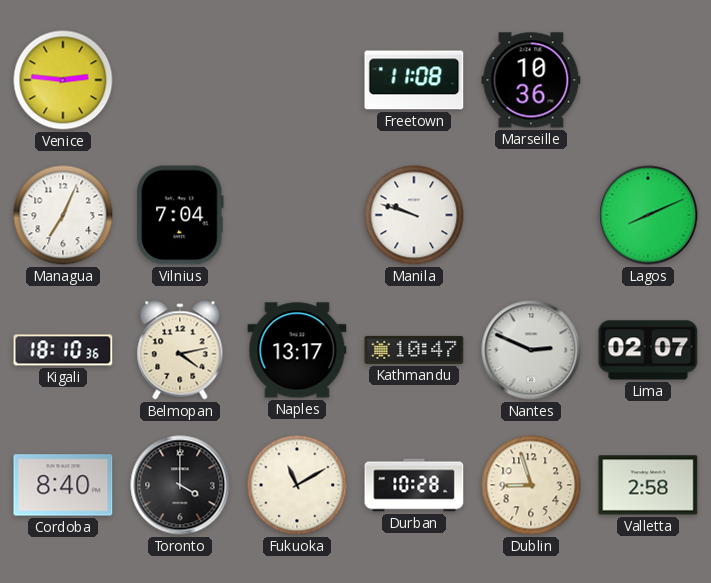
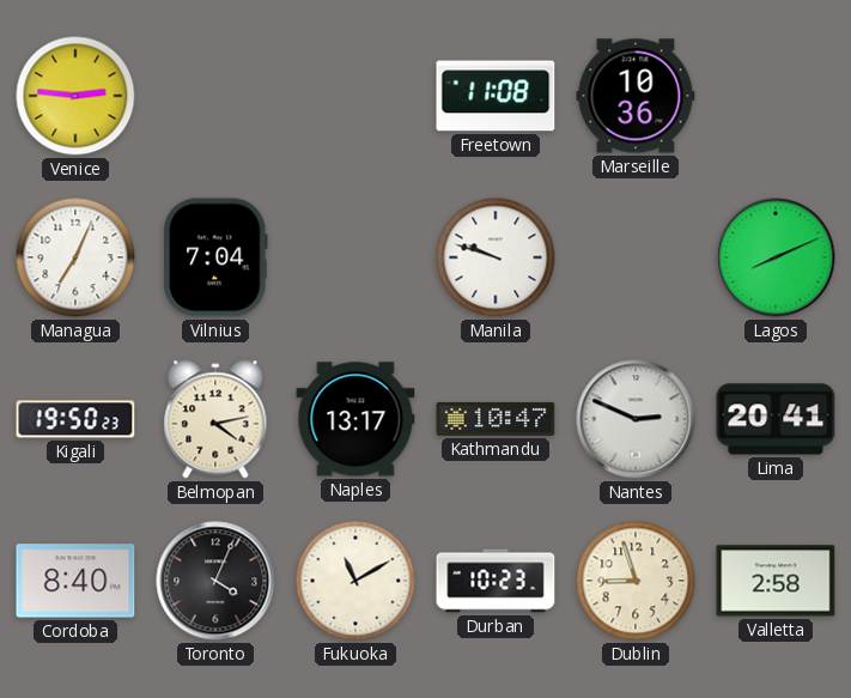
Kigali: 18:10 -> 19:50 (75, 419)
Lima: 02:07 -> 20:41 (776, 419)
Toronto: 4:00 -> 4:04 (215, 581)
Durban: 10:28 -> 10:23 (496, 581)
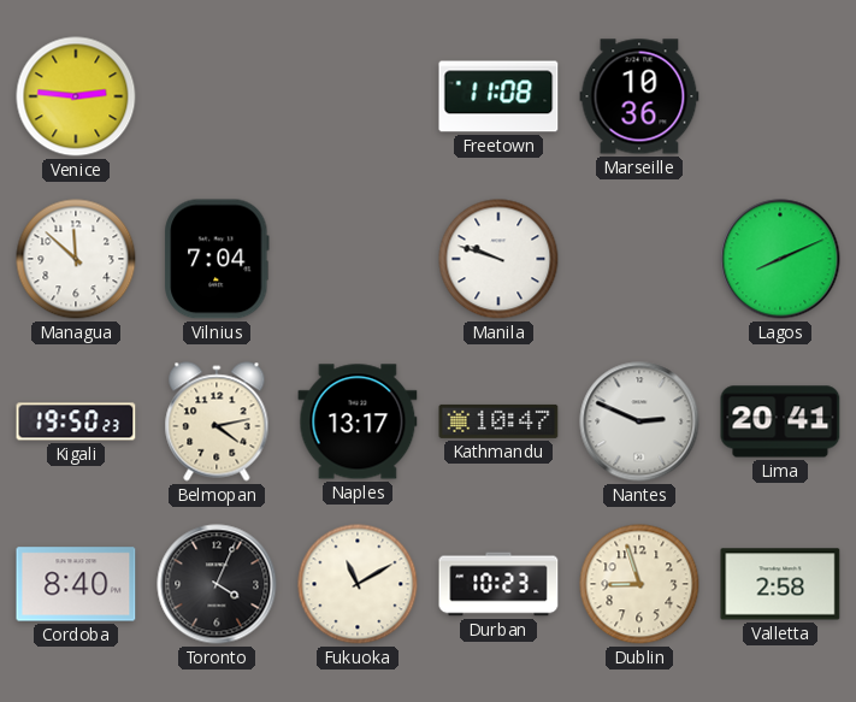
Managua: 7:04 -> 11:52 (76, 259)
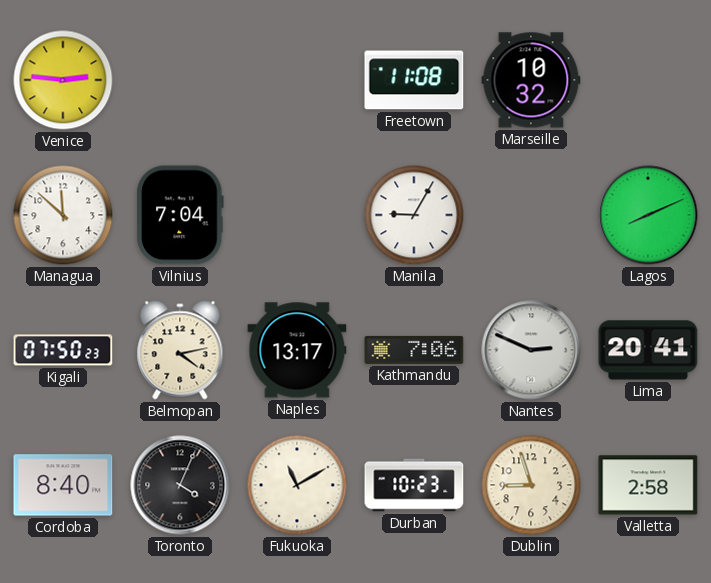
Marseille: 10:36 -> 10:32 (531, 80)
Manila: 9:48 -> 9:05 (414, 215)
Kigali: 19:50 -> 07:50 (63, 350)
Kathmandu: 10:47 -> 7:06 (414, 350)
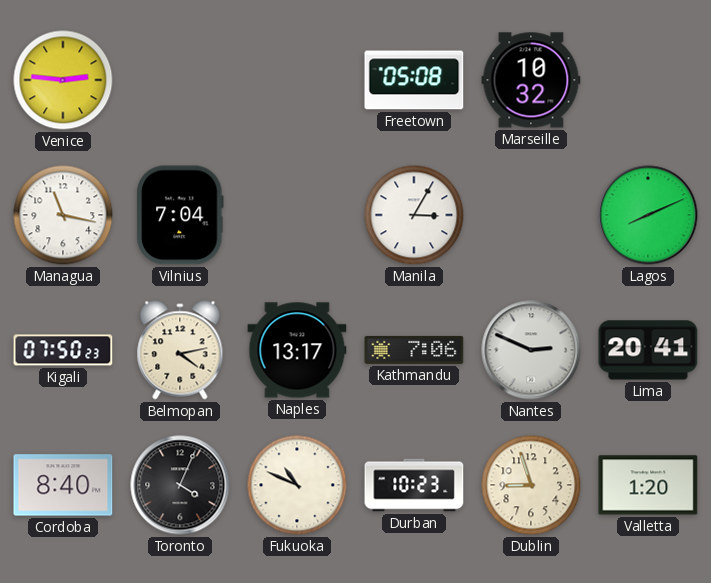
Freetown: 11:08 -> 05:08 (414, 80)
Managua: 11:52 -> 11:17 (63, 215)
Manila: 9:05 -> 3:05 (414, 215)
Fukuoka: 11:10 -> 10:49 (297, 485)
Valletta: 2:58 -> 1:20 (648, 485)
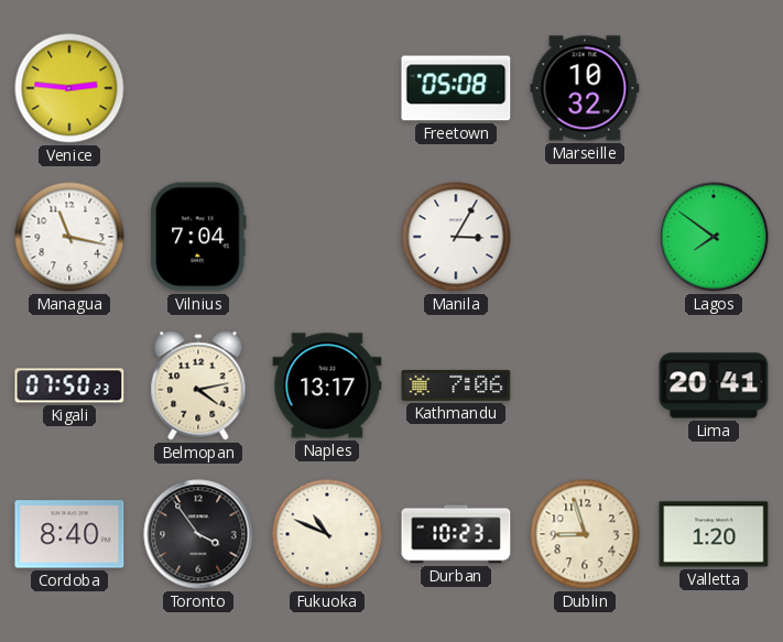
Lagos: 8:11 -> 7:51 (714, 237)
Nantes: 2:49 -> none (531, 350)
Toronto: 4:04 -> 3:54 (198, 534)
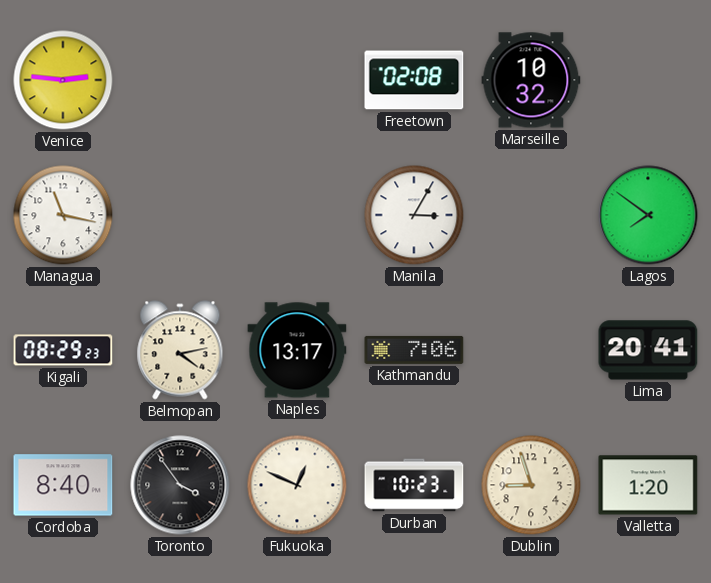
Freetown: 05:08 -> 02:08 (414, 80)
Vilnius: 7:04 -> none (198, 237)
Kigali: 07:50 -> 08:29 (63, 350)
Fukuoka: 10:49 -> 12:49 (297, 485)
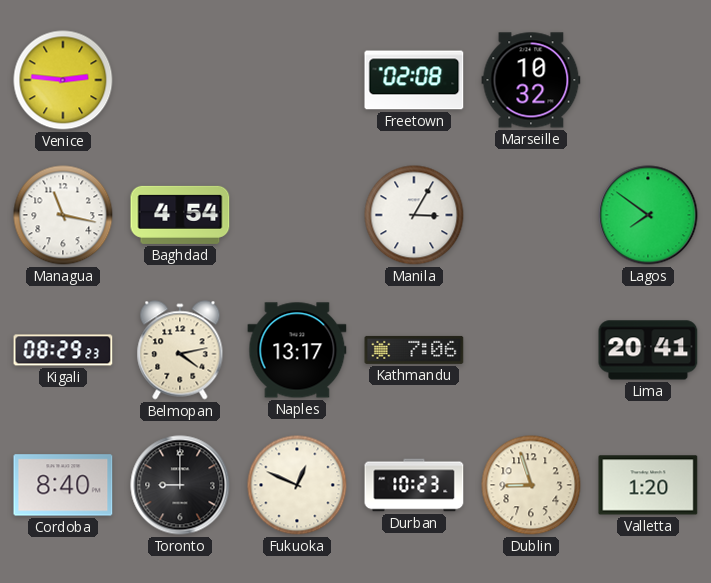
Baghdad: none -> 4:54 (180, 215)
Toronto: 3:54 -> 9:00 (180, 485)
